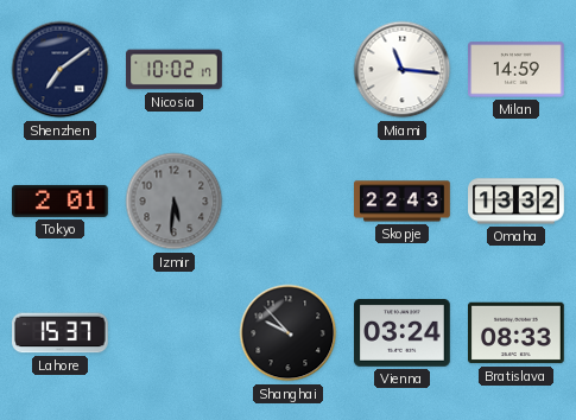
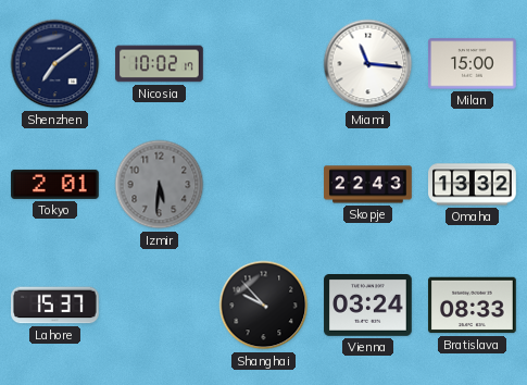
Milan: 14:59 -> 15:00 (473, 64)
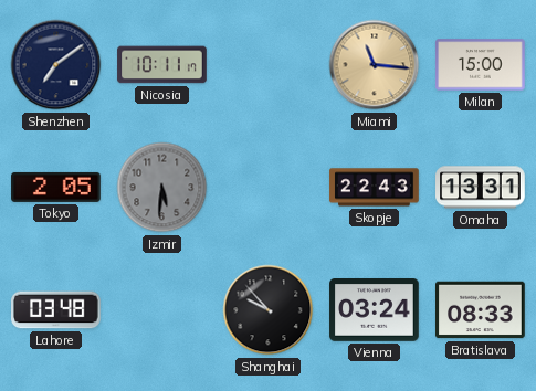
Nicosia: 10:02 -> 10:11 (162, 65)
Miami dial: white -> champagne (375, 65)
Tokyo: 2:01 -> 2:05 (56, 187)
Omaha: 13:32 -> 13:31 (481, 188)
Lahore: 15:37 -> 03:48 (56, 310)
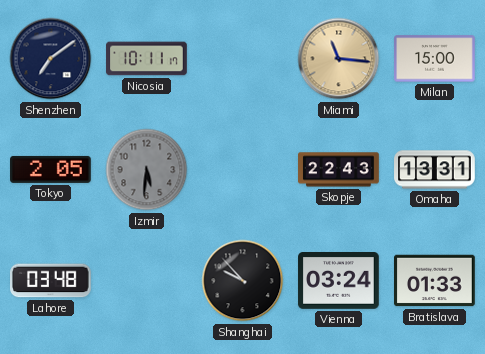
Bratislava: 08:33 -> 01:33 (435, 281)
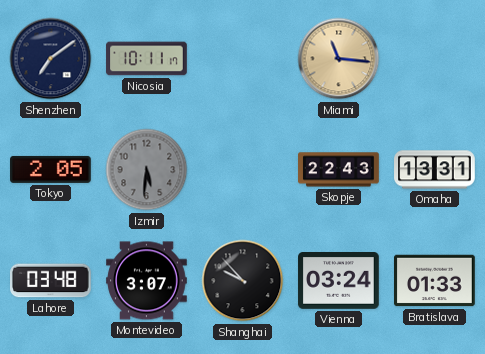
Milan: 15:00 -> none (435, 59)
Montevideo: none -> 3:07 (147, 281)
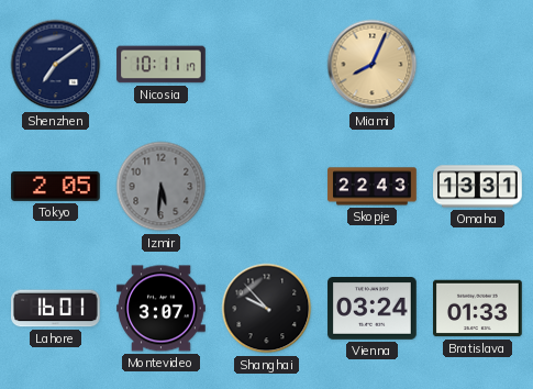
Miami: 11:16 -> 8:04 (373, 65)
Lahore: 03:48 -> 16:01 (56, 309)
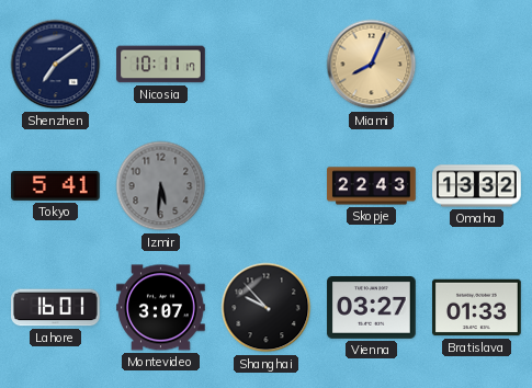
Tokyo: 2:05 -> 5:41 (56, 185)
Omaha: 13:31 -> 13:32 (477, 186)
Vienna: 03:24 -> 03:27 (372, 308)
